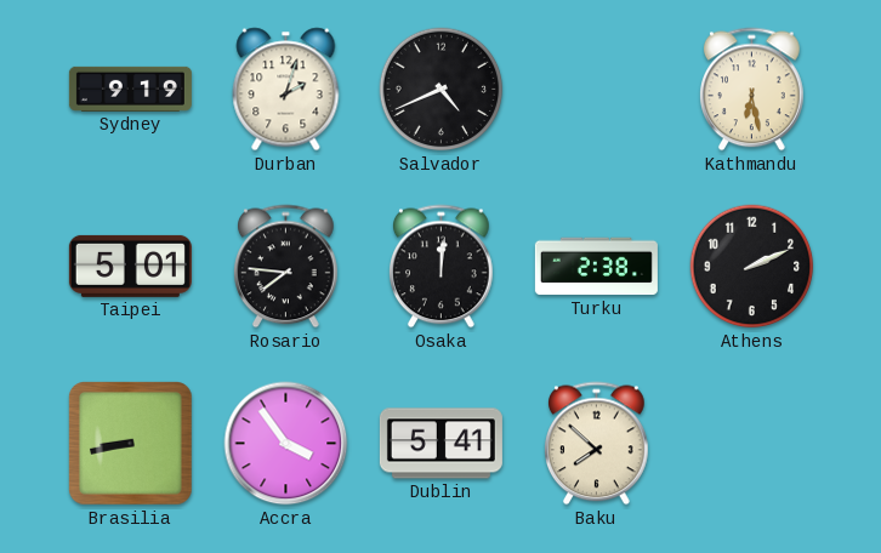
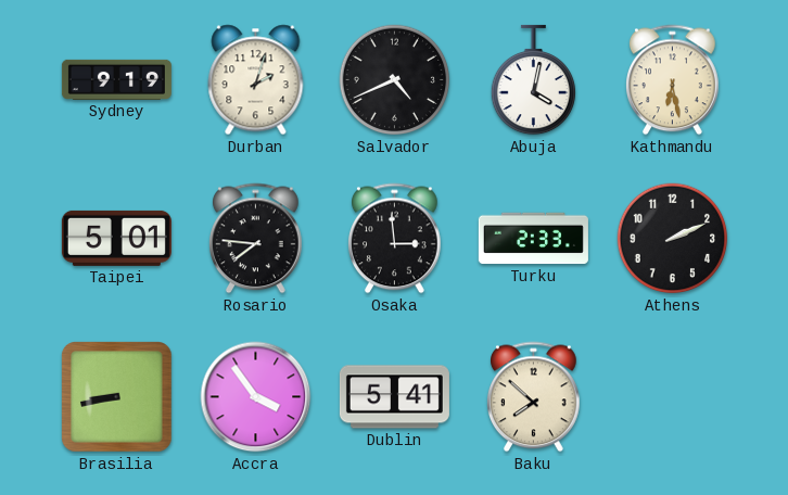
Abuja: none -> 4:02 (533, 80)
Osaka: 12:01 -> 2:59 (395, 239)
Turku: 2:38 -> 2:33 (533, 239)
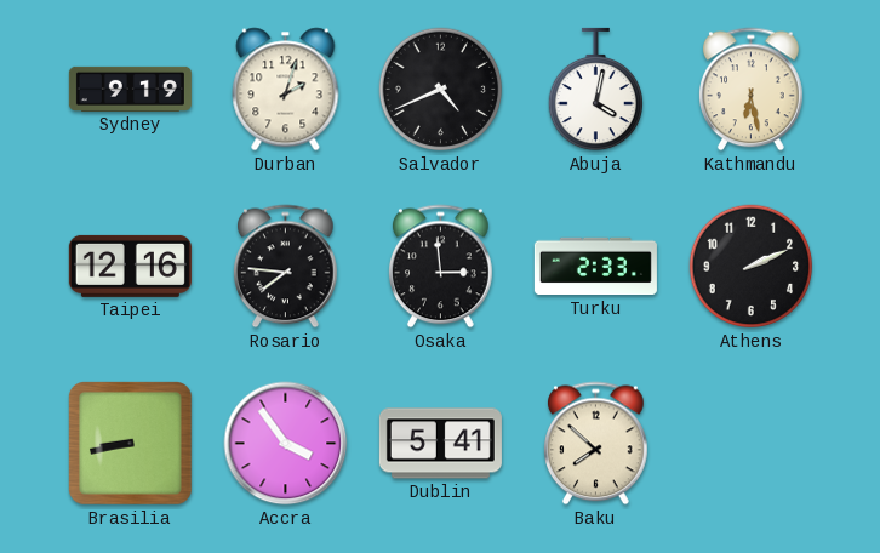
Taipei: 5:01 -> 12:16 (130, 266)
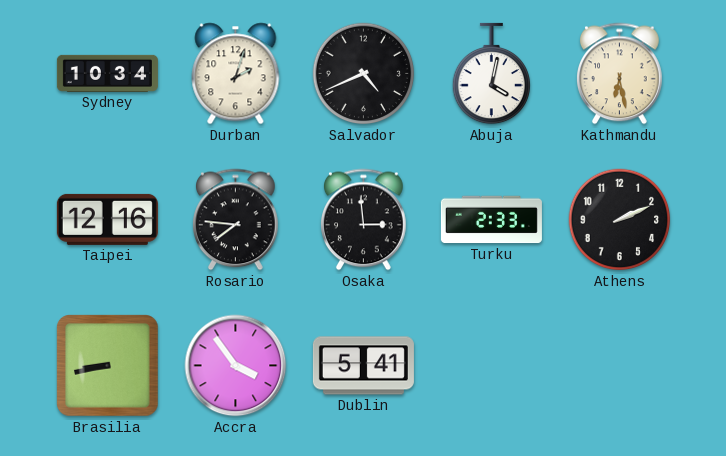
Sydney: 9:19 -> 10:34 (107, 73)
Baku: 7:52 -> none (596, 444)
